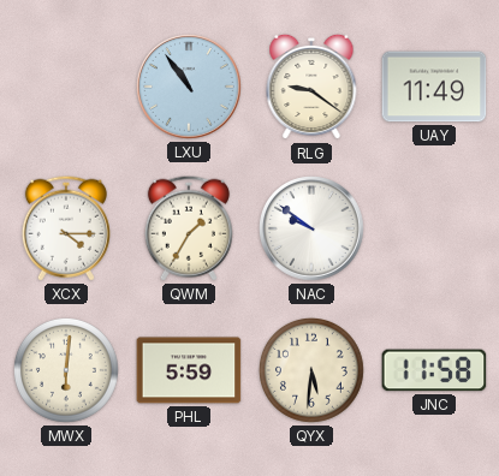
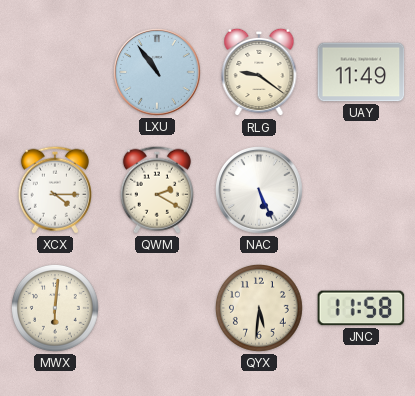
QWM: 1:35 -> 2:20 (157, 190)
NAC: 9:51 -> 5:26 (260, 191)
PHL: 5:59 -> none (189, 370)
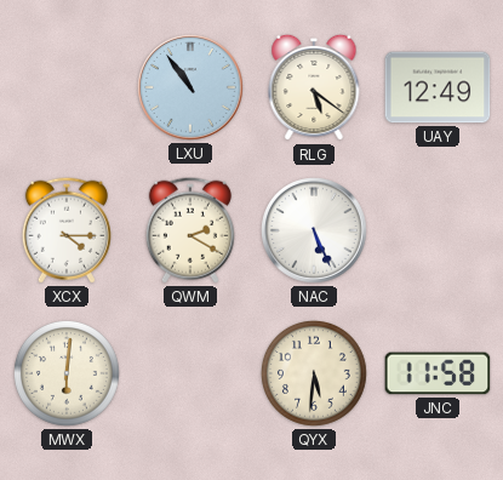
RLG: 9:21 -> 5:21 (314, 87)
UAY: 11:49 -> 12:49 (438, 87)
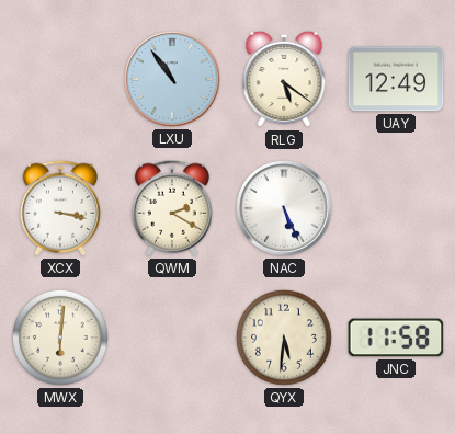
XCX: 4:15 -> 3:17 (60, 208)
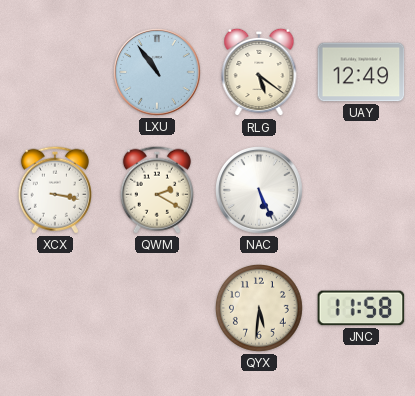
MWX: 6:01 -> none (60, 338)
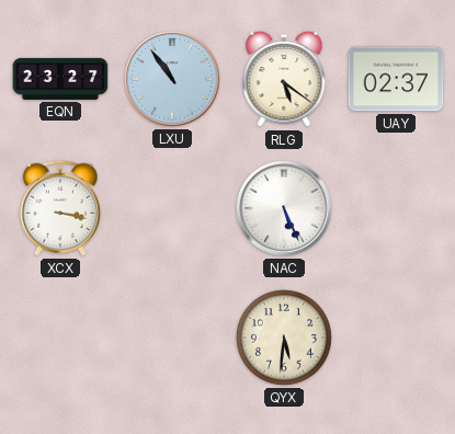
EQN: none -> 23:27 (60, 79)
UAY: 12:49 -> 02:37 (396, 79)
QWM: 2:20 -> none (157, 190)
JNC: 11:58 -> none (361, 308)
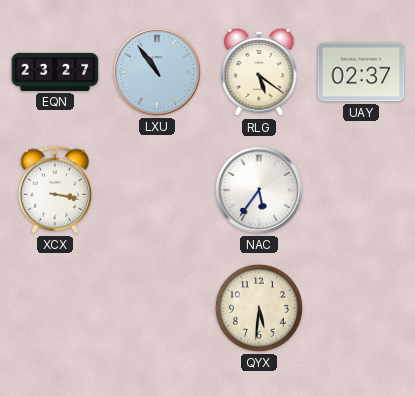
NAC: 5:26 -> 5:36 (260, 191)
